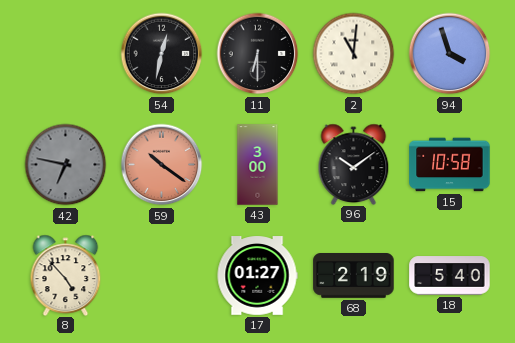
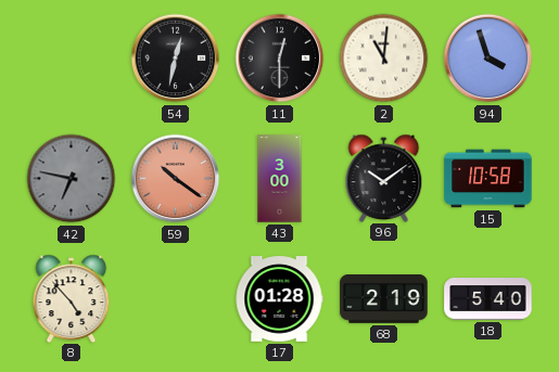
11: 6:30 -> 12:30 (280, 59)
17: 01:27 -> 01:28 (279, 299)
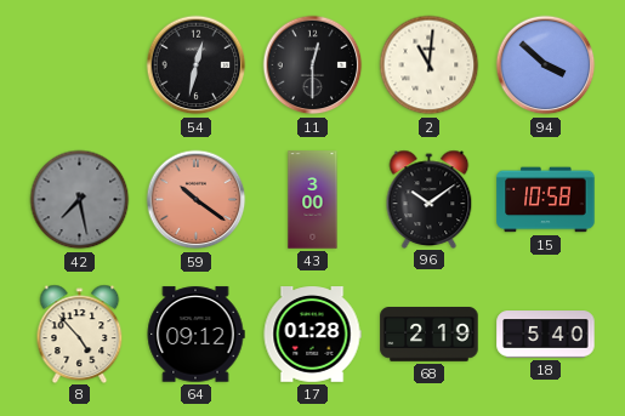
94: 3:57 -> 3:52 (546, 65)
42: 6:47 -> 7:28 (80, 200)
64: none -> 09:12 (195, 335)
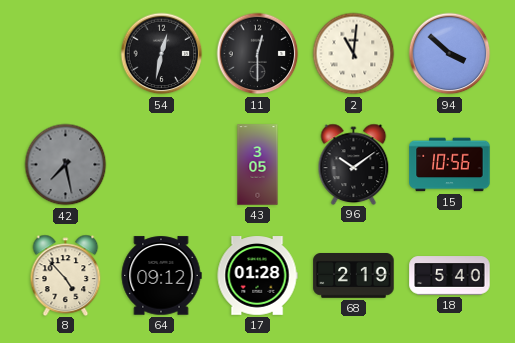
59: 10:21 -> none (197, 200)
43: 3:00 -> 3:05 (258, 165)
15: 10:58 -> 10:56 (450, 165)
